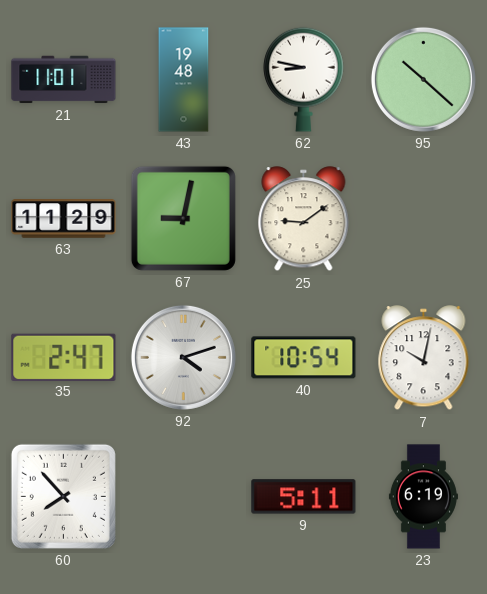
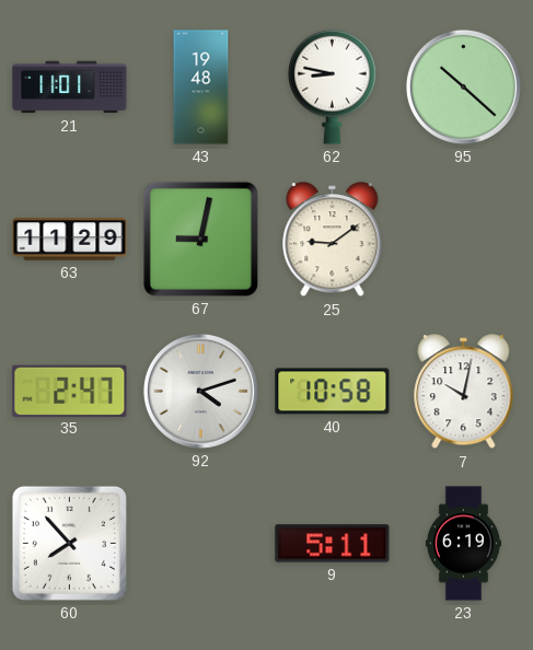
40: 10:54 -> 10:58 (333, 392)
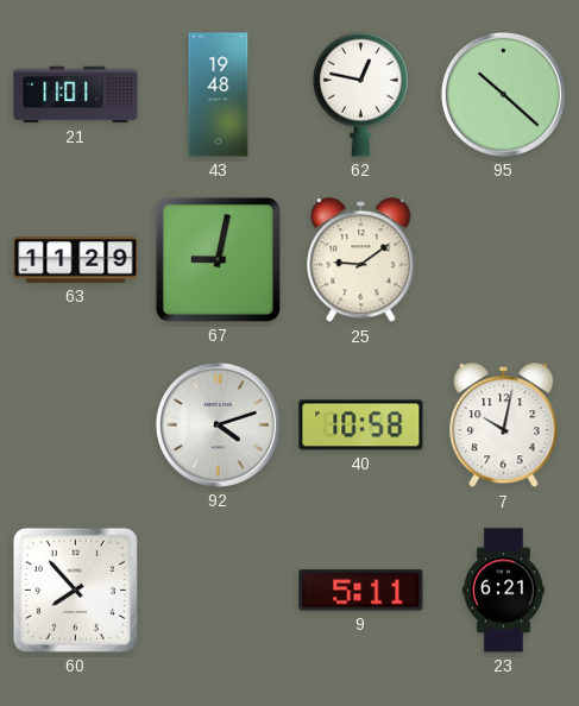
62: 8:47 -> 12:47 (361, 94)
35: 2:47 -> none (70, 391)
23: 6:19 -> 6:21 (503, 591)
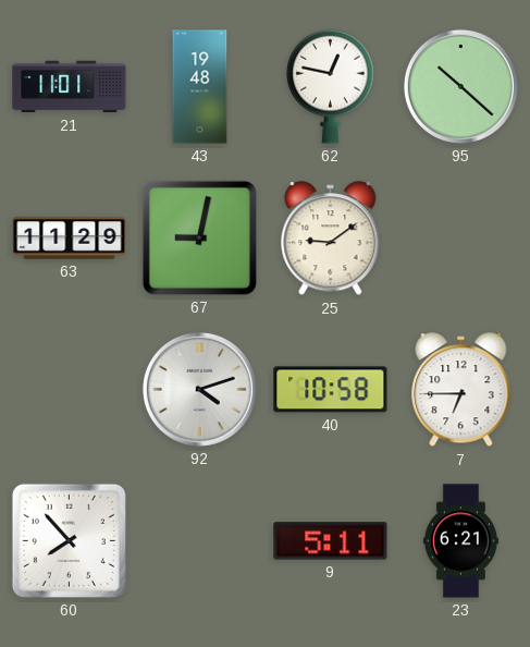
7: 10:02 -> 6:45 (461, 390)
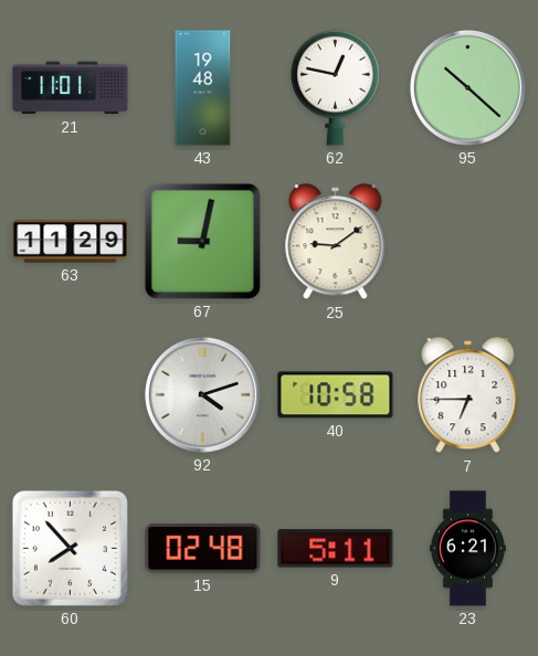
15: none -> 02:48 (203, 549)
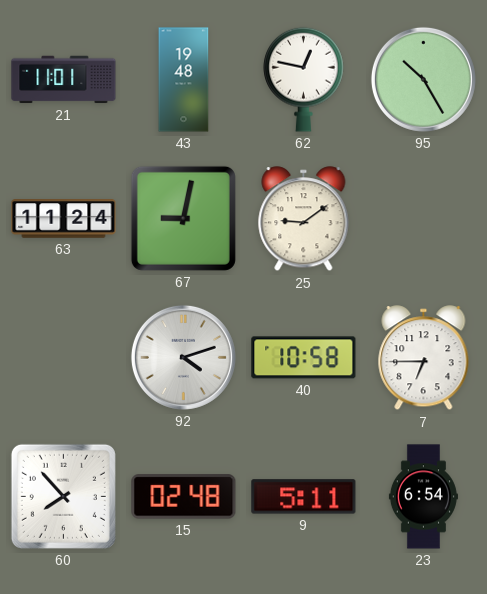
95: 10:22 -> 10:25 (423, 79)
63: 11:29 -> 11:24 (64, 219)
23: 6:21 -> 6:54 (423, 497)
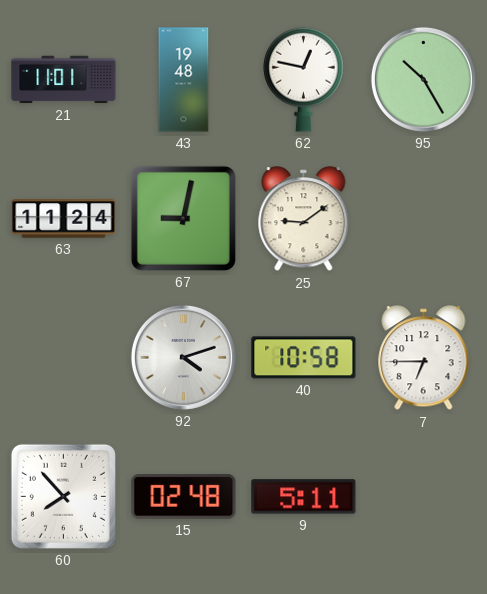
23: 6:54 -> none (423, 497)
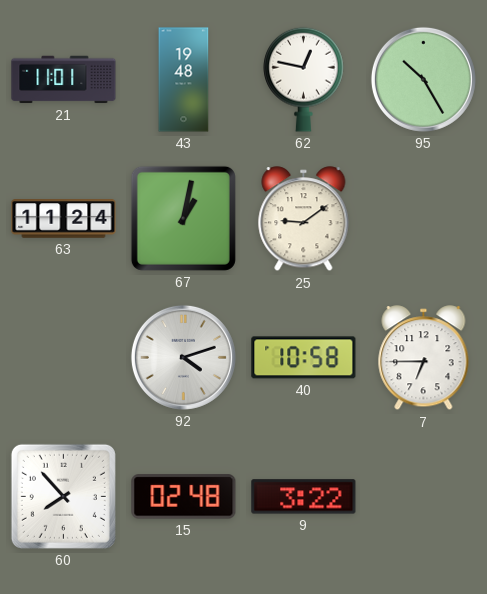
67: 9:02 -> 1:02 (183, 218)
9: 5:11 -> 3:22 (304, 497)
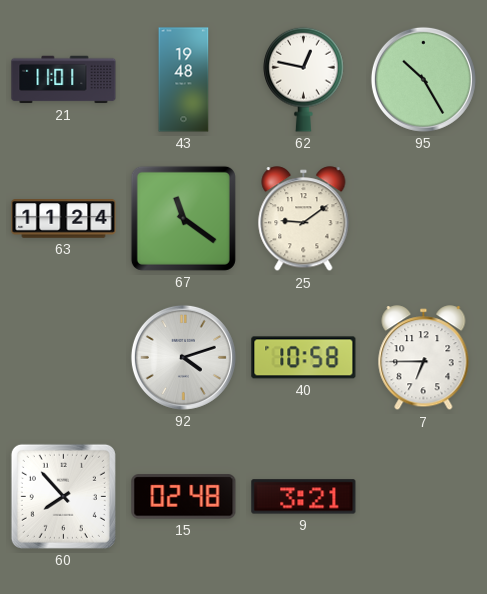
67: 1:02 -> 11:21 (183, 218)
9: 3:22 -> 3:21 (304, 497)
